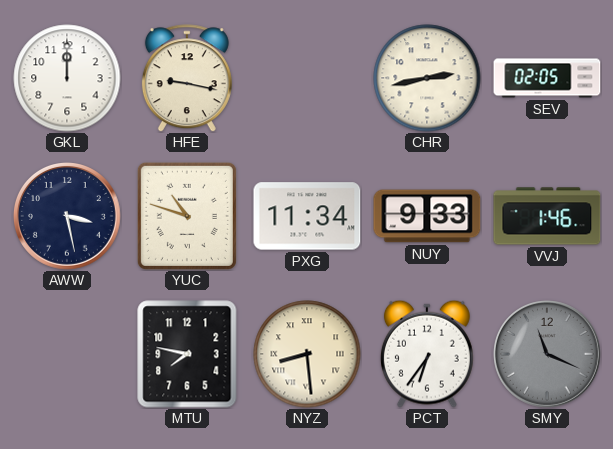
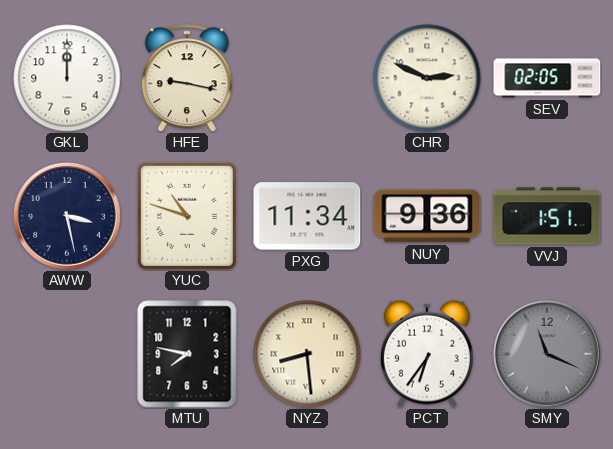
CHR: 2:43 -> 2:49 (427, 78)
NUY: 9:33 -> 9:36 (427, 216)
VVJ: 1:46 -> 1:51 (547, 216)
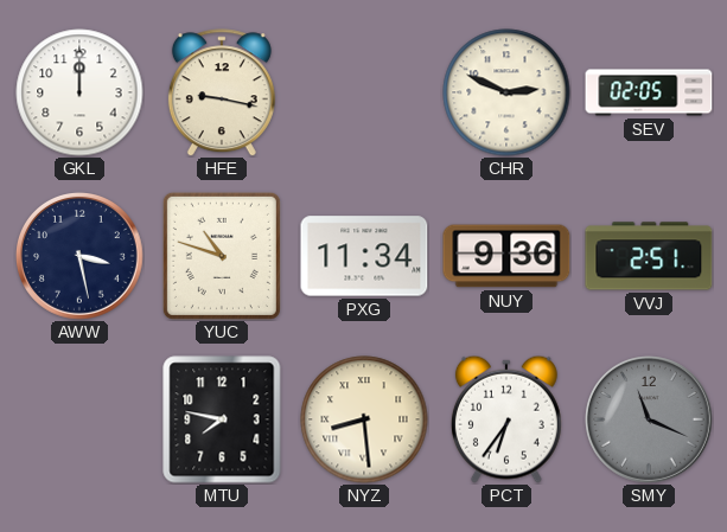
VVJ: 1:51 -> 2:51 (649, 256)
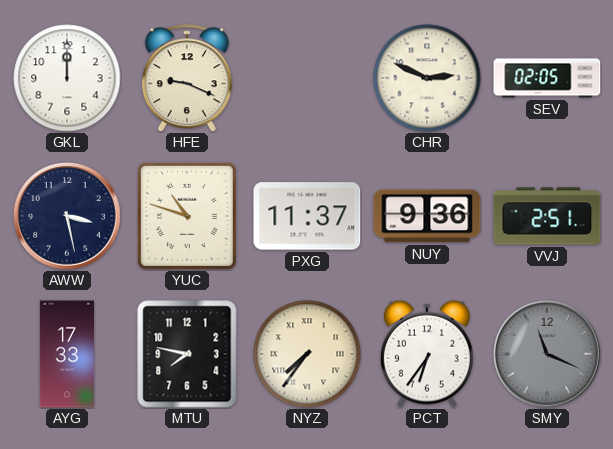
HFE: 9:17 -> 9:19 (187, 78)
PXG: 11:34 -> 11:37 (307, 216)
AYG: none -> 17:33 (67, 354)
NYZ: 8:29 -> 7:36 (307, 354)
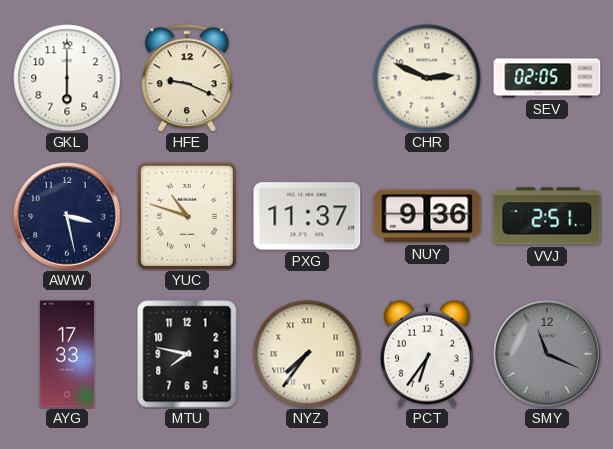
GKL: 12:00 -> 6:00 (67, 78)
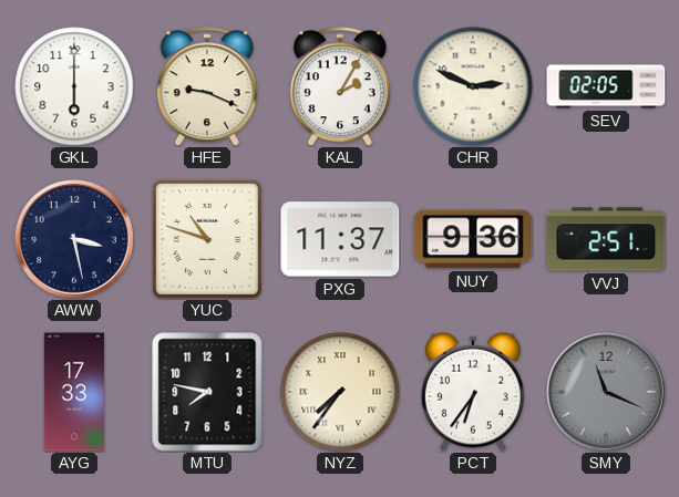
KAL: none -> 2:05 (340, 86)
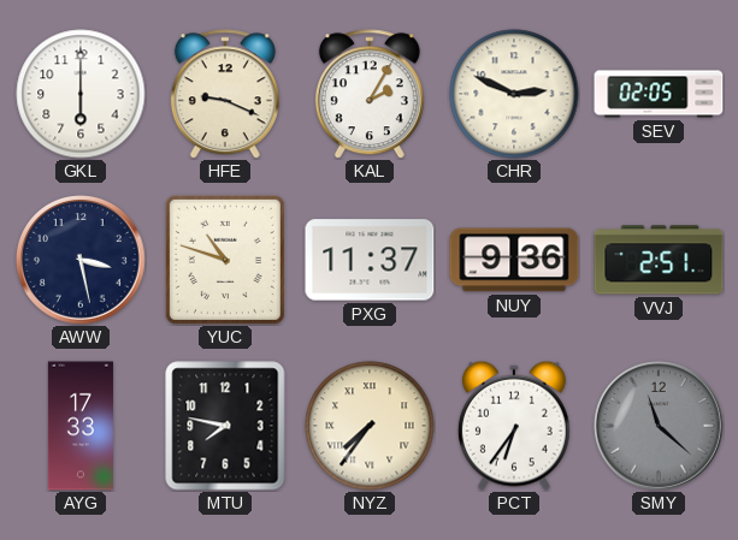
SMY: 11:19 -> 11:22 (660, 427)
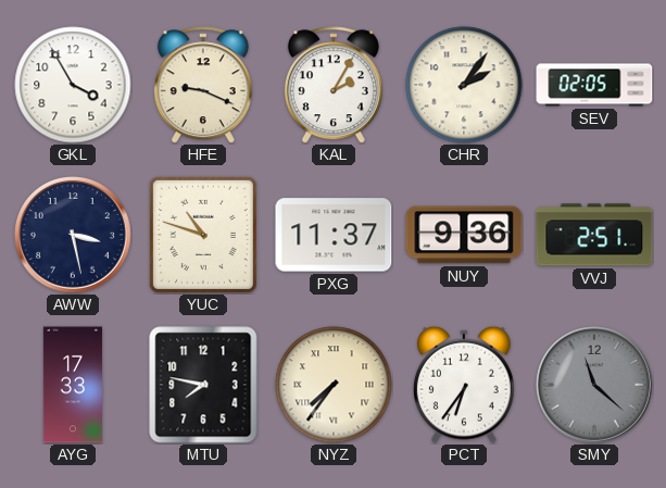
GKL: 6:00 -> 3:55 (73, 85)
CHR: 2:49 -> 2:06 (464, 85)
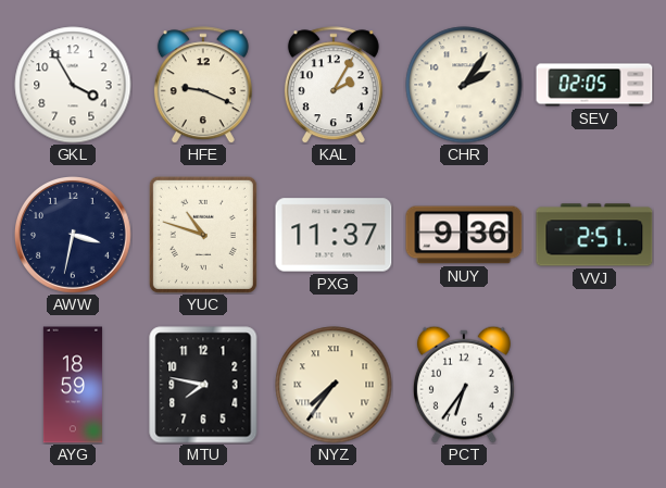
AWW: 3:28 -> 3:32 (74, 236)
AYG: 17:33 -> 18:59 (73, 385)
SMY: 11:22 -> none (595, 386)
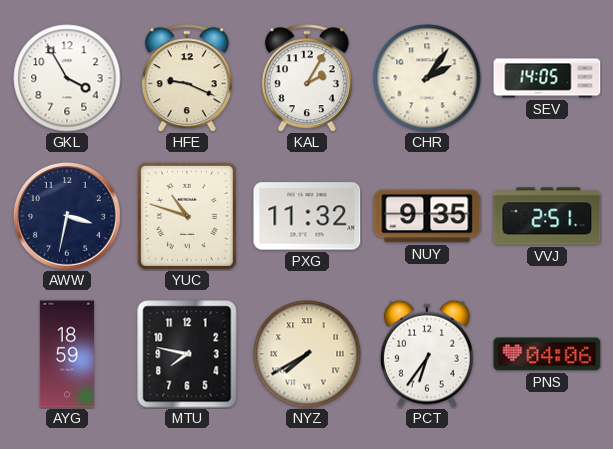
SEV: 02:05 -> 14:05 (547, 78)
PXG: 11:37 -> 11:32 (307, 216)
NUY: 9:36 -> 9:35 (427, 216)
NYZ: 7:36 -> 7:40 (307, 354)
PNS: none -> 04:06 (547, 354)
